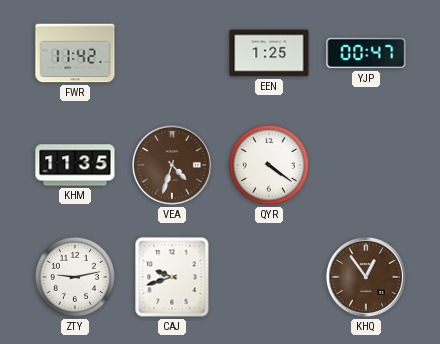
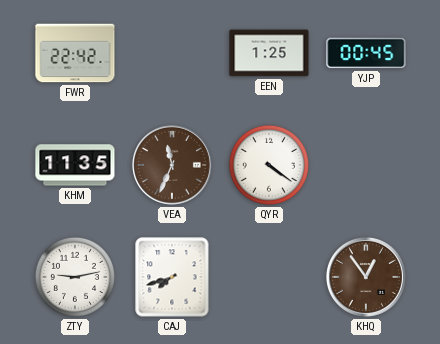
FWR: 11:42 -> 22:42 (75, 53)
YJP: 00:47 -> 00:45 (366, 53)
VEA: 4:33 -> 11:34 (172, 165)
CAJ: 9:42 -> 7:42 (172, 277)
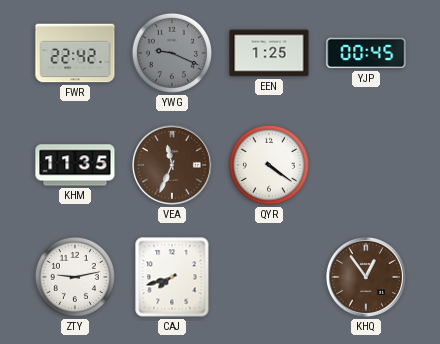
YWG: none -> 9:19 (172, 53)
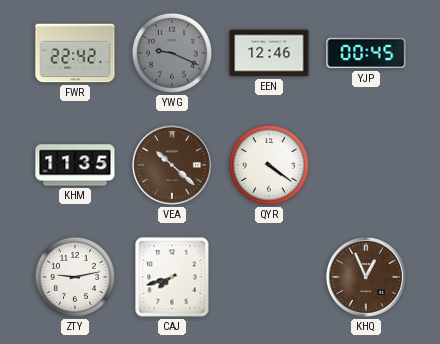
EEN: 1:25 -> 12:46 (269, 53)
VEA: 11:34 -> 10:22 (172, 165)
KHQ: 12:54 -> 12:56 (366, 277)
